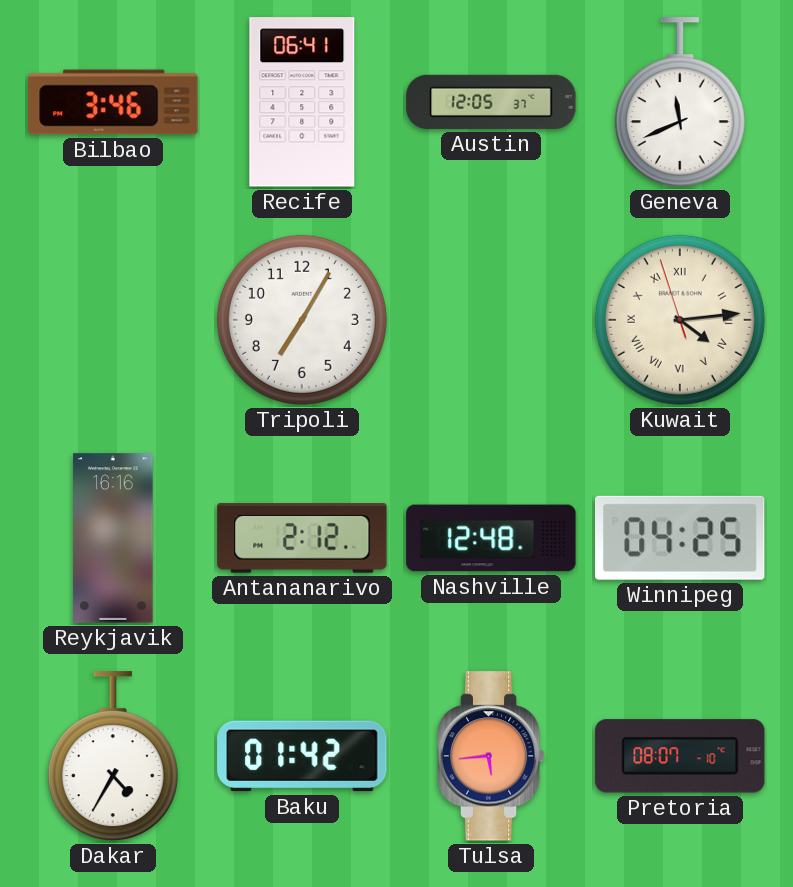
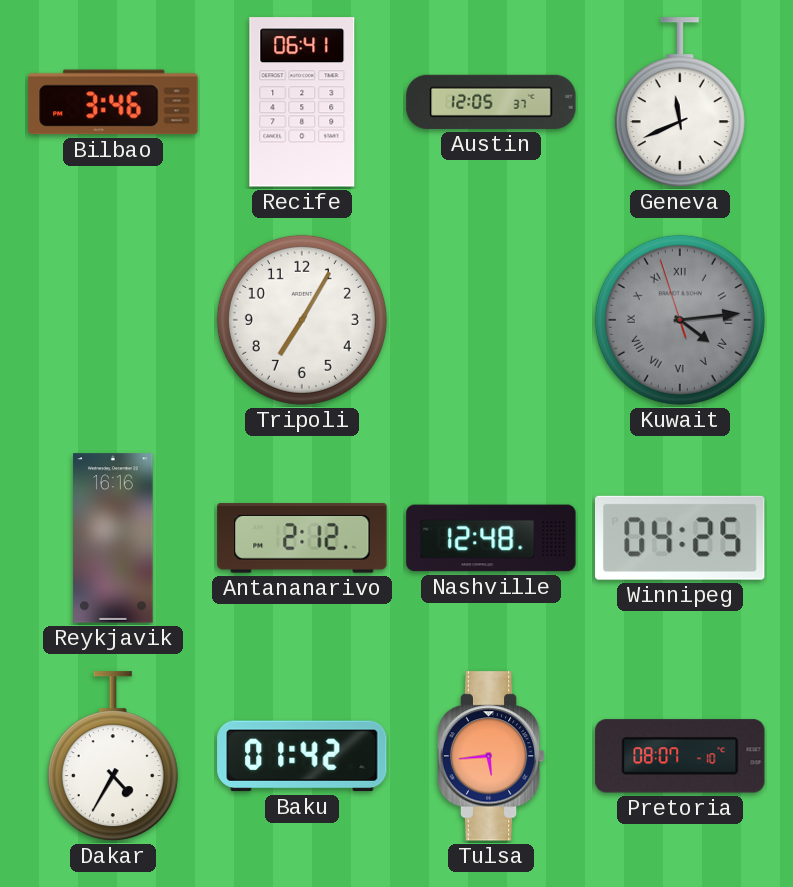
Kuwait dial: cream -> grey (680, 320)
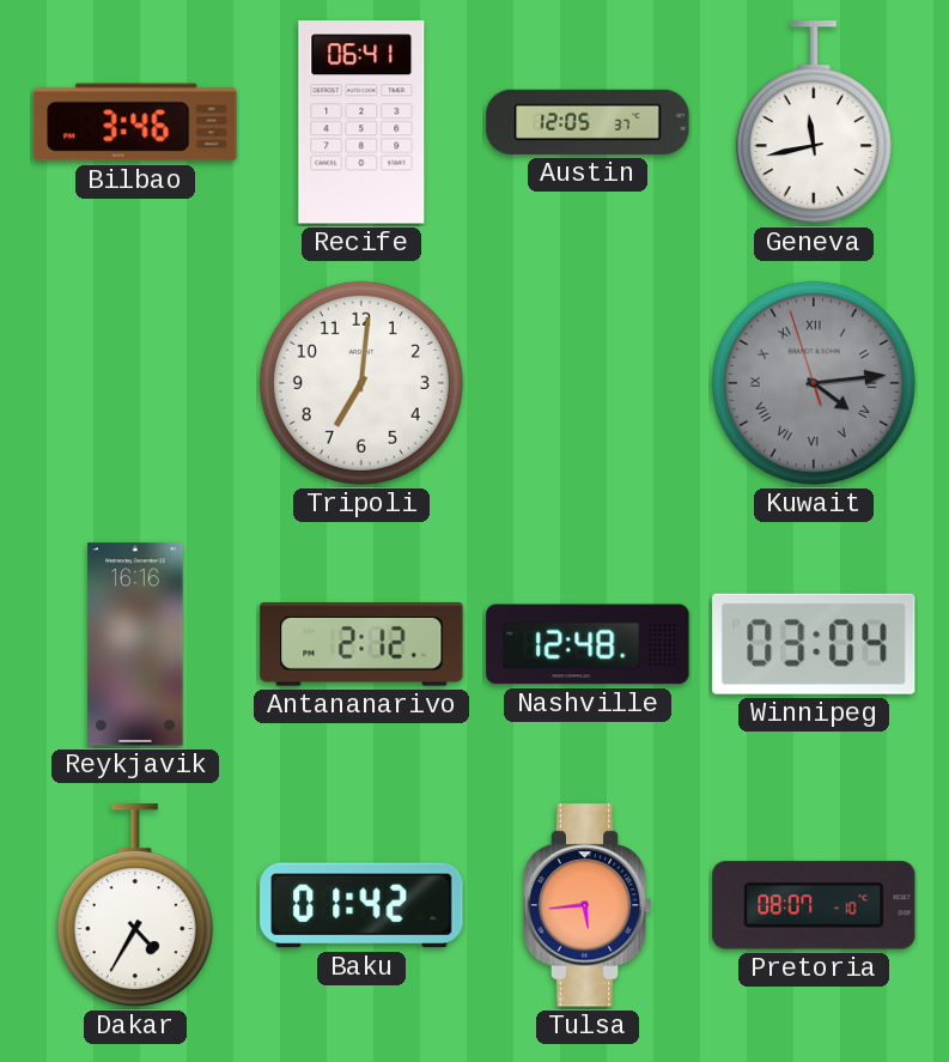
Geneva: 11:41 -> 11:43 (814, 123)
Tripoli: 7:05 -> 7:01 (361, 383)
Winnipeg: 04:25 -> 03:04 (815, 644)
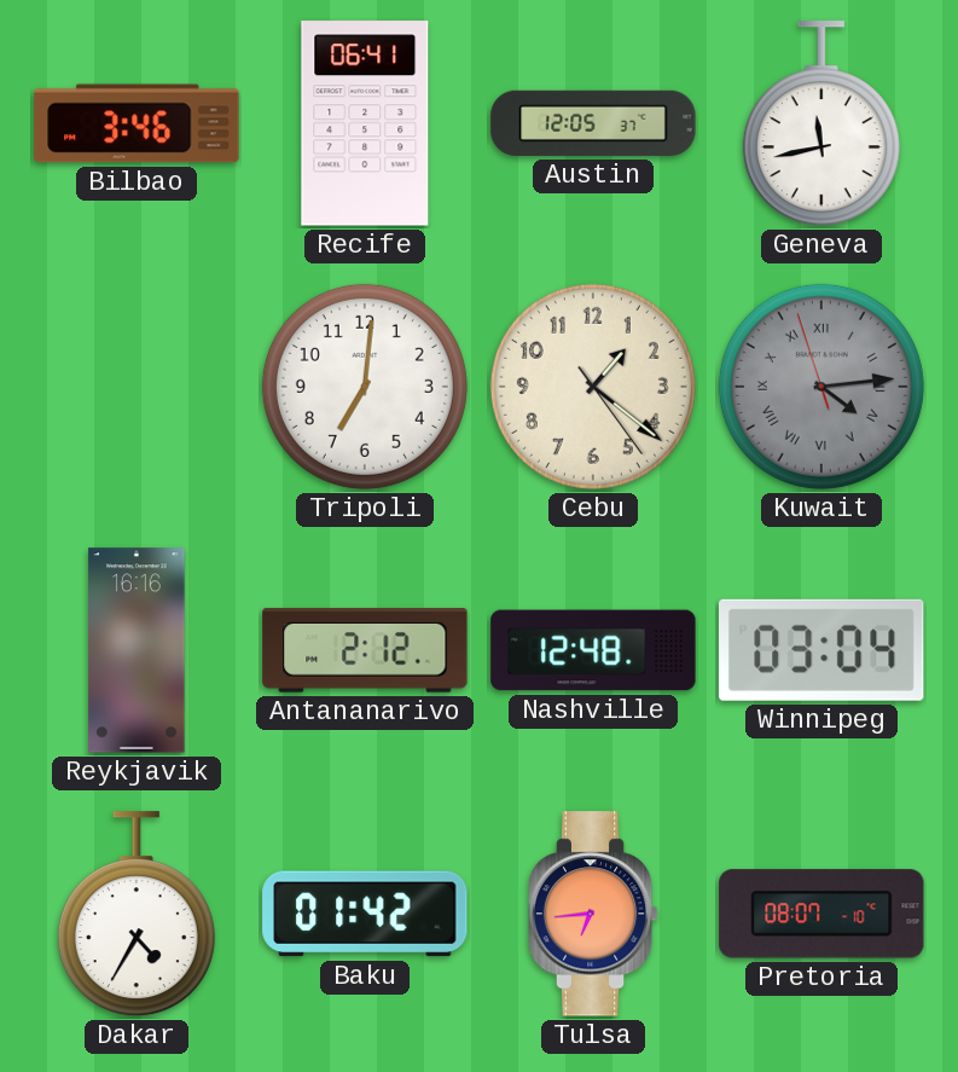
Cebu: none -> 1:21 (593, 387)
Tulsa: 5:44 -> 6:44 (593, 914)
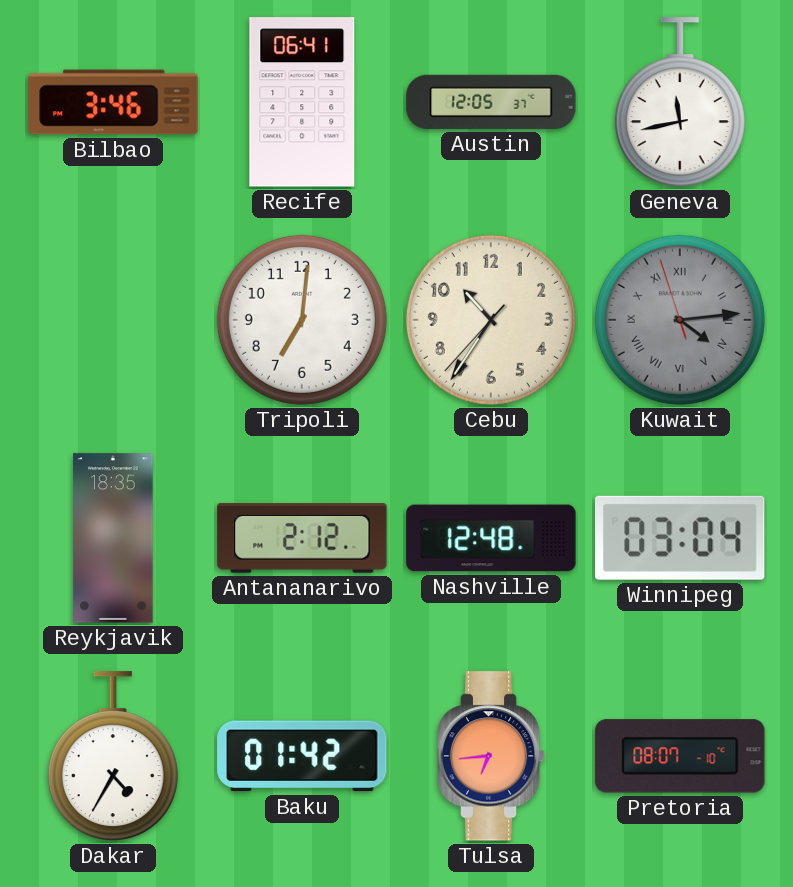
Cebu: 1:21 -> 10:35 (491, 320)
Reykjavik: 16:16 -> 18:35 (113, 538)
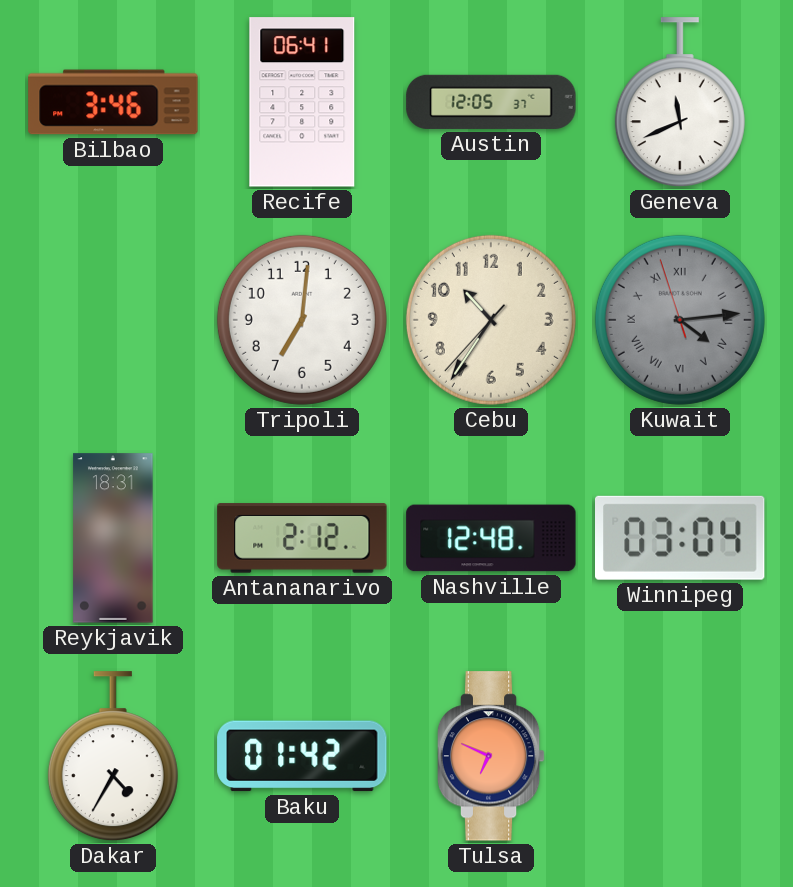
Geneva: 11:43 -> 11:41 (680, 103)
Reykjavik: 18:35 -> 18:31 (113, 538)
Tulsa: 6:44 -> 6:49 (491, 756)
Pretoria: 08:07 -> none (680, 756)
